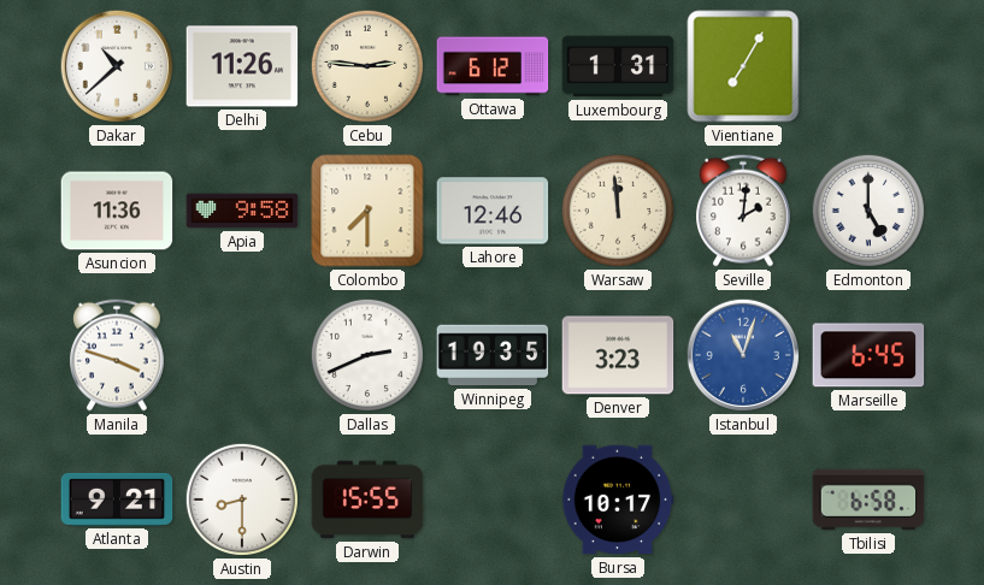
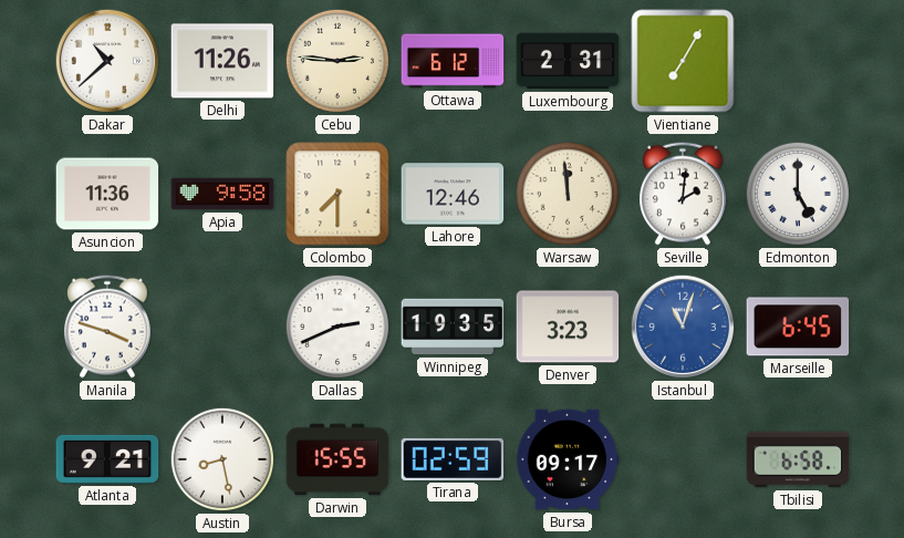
Luxembourg: 1:31 -> 2:31 (568, 61)
Austin: 8:30 -> 8:28 (222, 459)
Tirana: none -> 02:59 (453, 459)
Bursa: 10:17 -> 09:17 (568, 459)
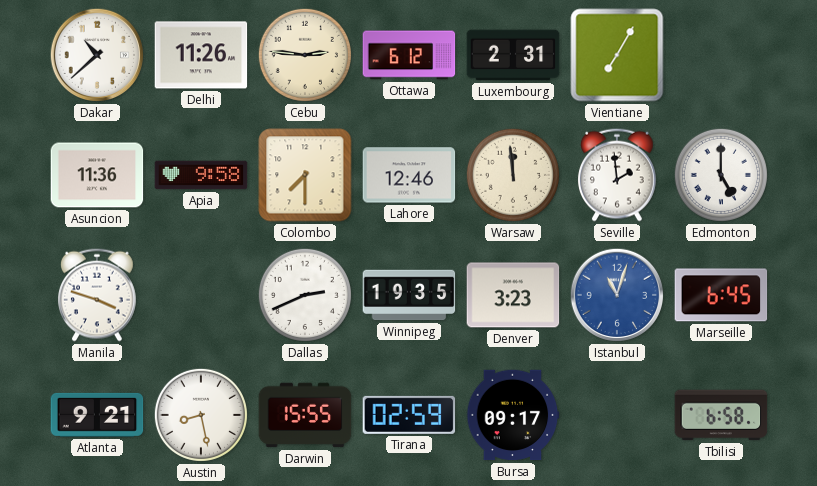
Seville: 2:01 -> 1:59 (618, 175)
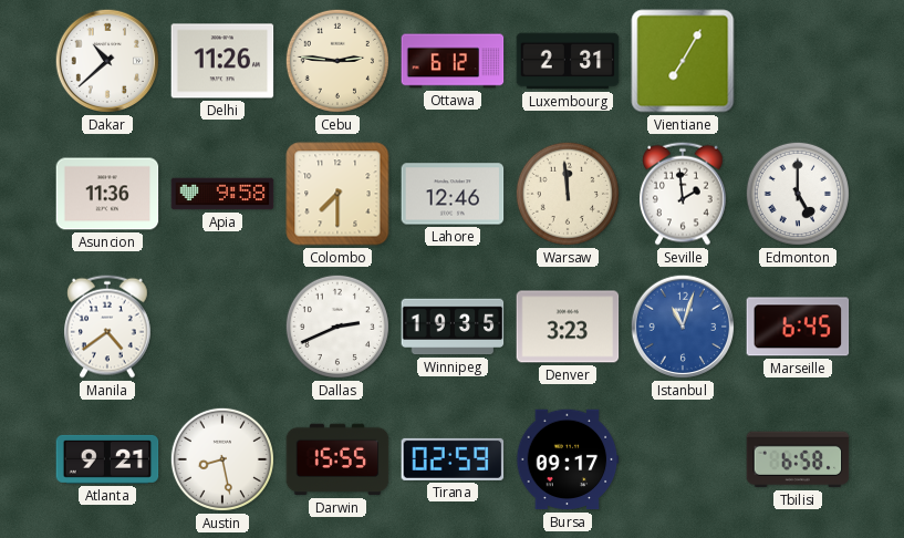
Manila: 3:48 -> 4:39 (108, 327)
